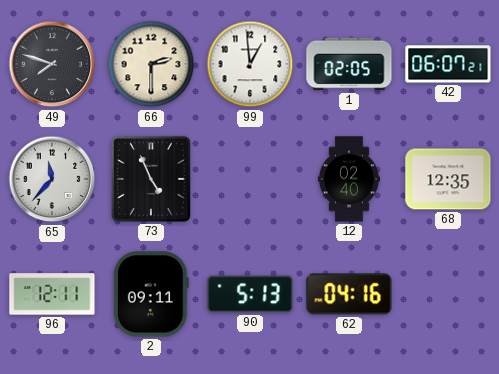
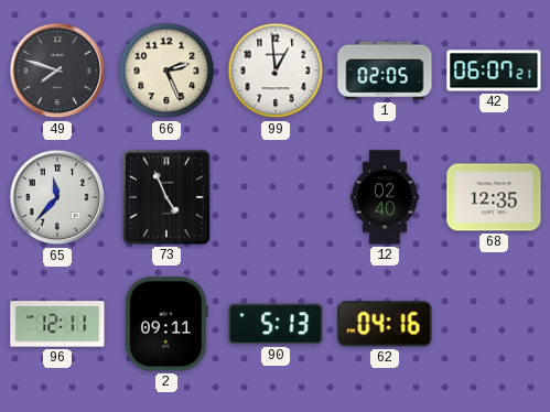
66: 2:30 -> 2:26 (166, 71)
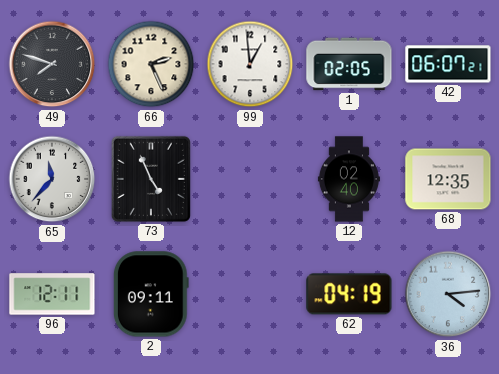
90: 5:13 -> none (276, 324)
62: 04:16 -> 04:19 (349, 294)
36: none -> 4:14 (448, 294)
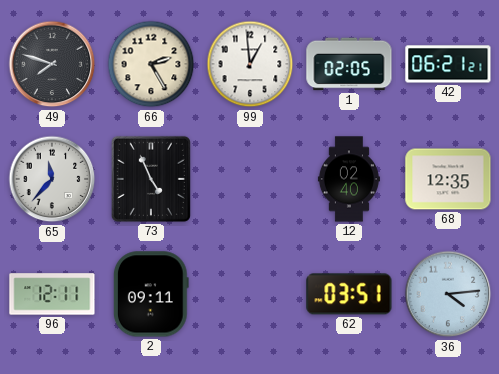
66: 2:26 -> 2:25 (151, 64)
42: 06:07 -> 06:21 (448, 64)
62: 04:19 -> 03:51 (349, 294)
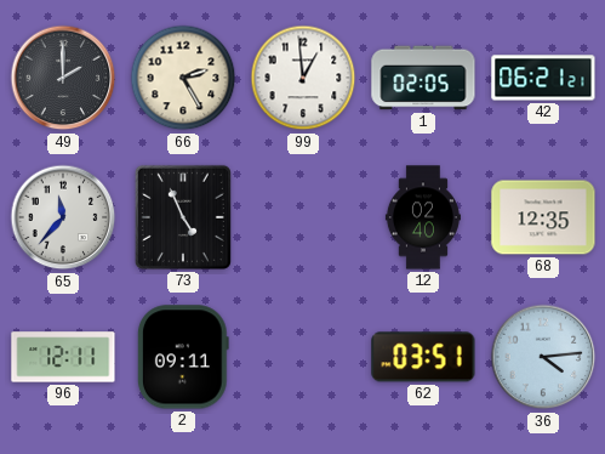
49: 7:48 -> 2:00 (63, 78)
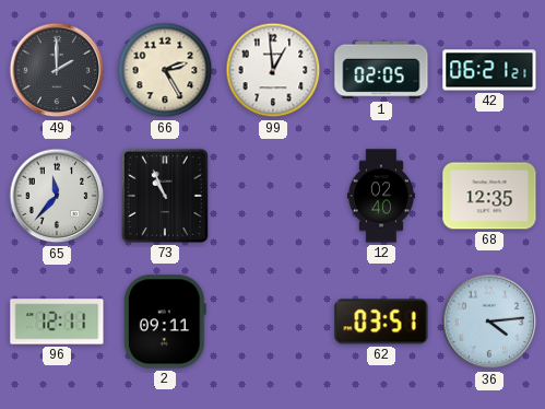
73: 4:56 -> 10:56 (165, 196)
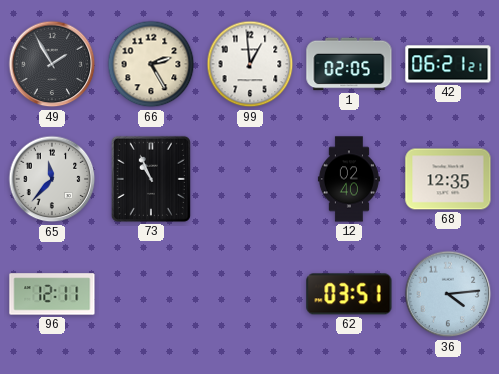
49: 2:00 -> 1:55 (52, 64)
2: 09:11 -> none (165, 322)
